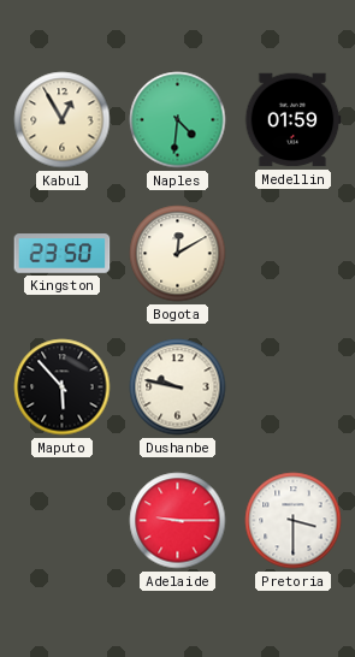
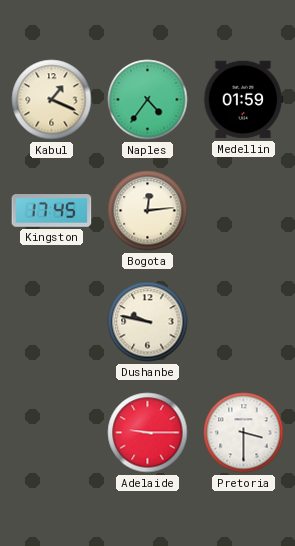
Kabul: 12:55 -> 1:19 (52, 100)
Naples: 4:31 -> 4:36 (148, 100)
Kingston: 23:50 -> 17:45 (52, 211)
Bogota: 12:10 -> 12:14 (148, 211)
Maputo: 5:53 -> none (63, 387)
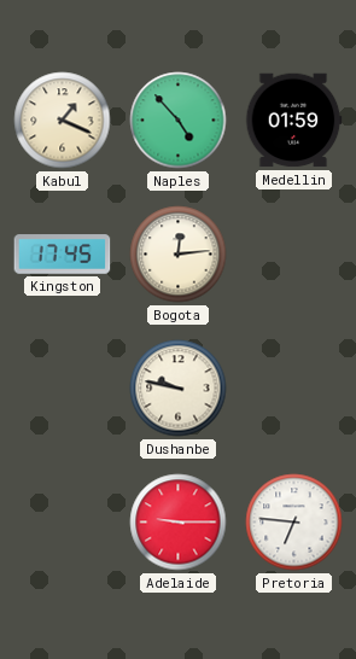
Naples: 4:36 -> 4:53 (179, 121)
Pretoria: 3:30 -> 6:46 (294, 523)
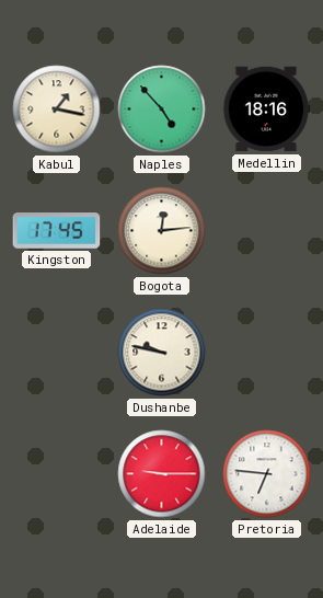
Kabul: 1:19 -> 1:17 (57, 110)
Medellin: 01:59 -> 18:16 (266, 110)
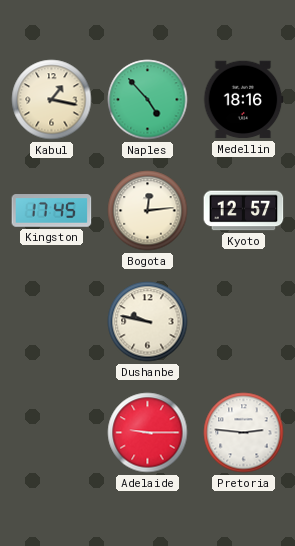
Kyoto: none -> 12:57 (244, 211)
Pretoria: 6:46 -> 2:46 (244, 433)
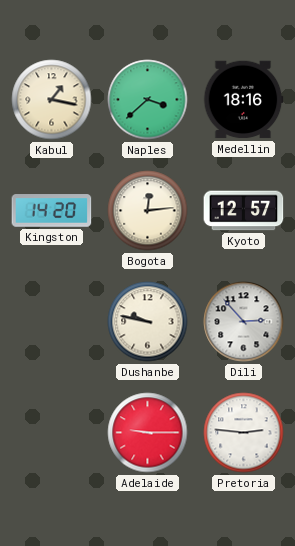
Naples: 4:53 -> 3:38 (148, 100)
Kingston: 17:45 -> 14:20 (52, 211)
Dili: none -> 2:53 (244, 322)
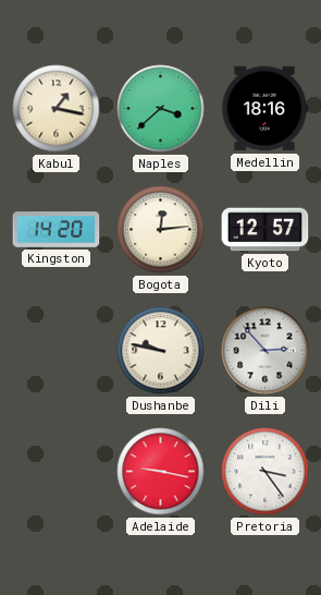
Adelaide: 9:15 -> 9:17 (161, 472)
Pretoria: 2:46 -> 3:24 (266, 472)
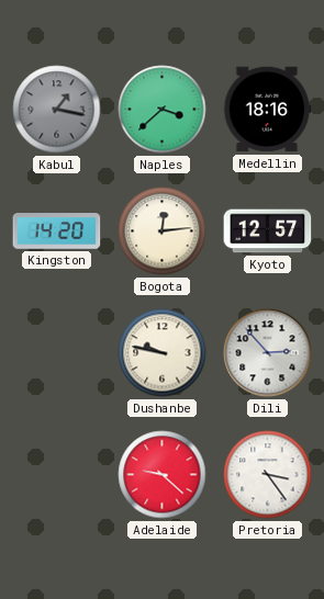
Kabul dial: cream -> grey (57, 110)
Adelaide: 9:17 -> 9:22 (163, 475)
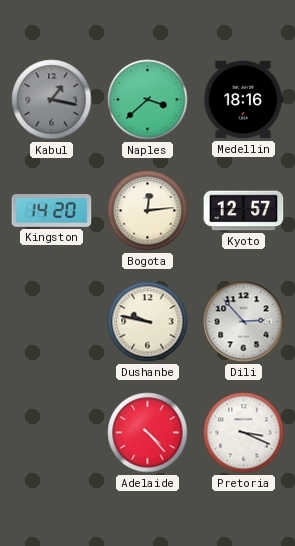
Adelaide: 9:22 -> 4:23 (148, 433)
Pretoria: 3:24 -> 3:19 (244, 433)
